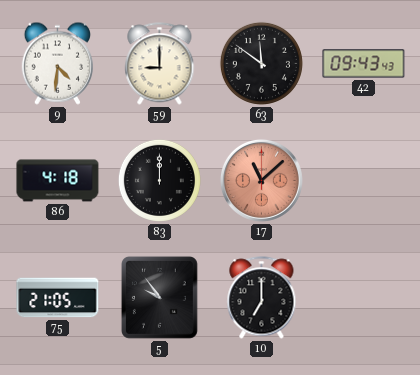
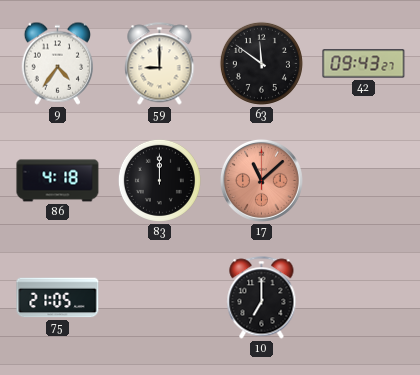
9: 4:31 -> 4:36 (57, 63)
42: 09:43:43 -> 09:43:27 (364, 64)
5: 9:54 -> none (159, 297)
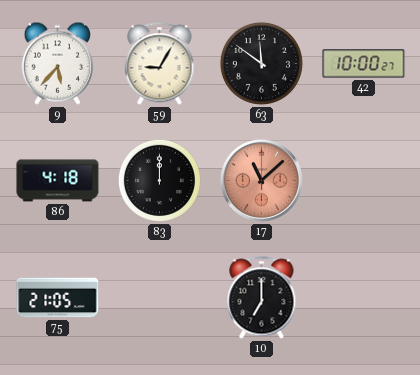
9: 4:36 -> 5:37 (57, 63)
59: 9:00 -> 9:05 (160, 64)
42: 09:43 -> 10:00 (364, 64)
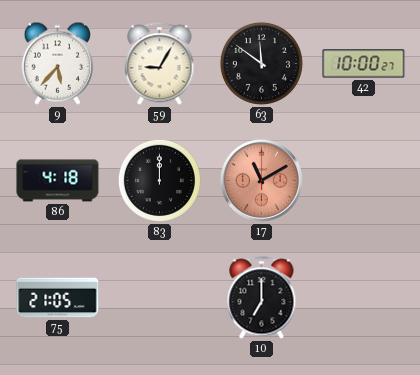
17: 11:08 -> 11:10 (261, 180)
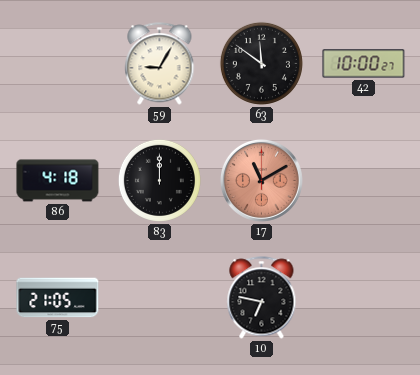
9: 5:37 -> none (57, 63)
10: 7:00 -> 6:47 (262, 298)
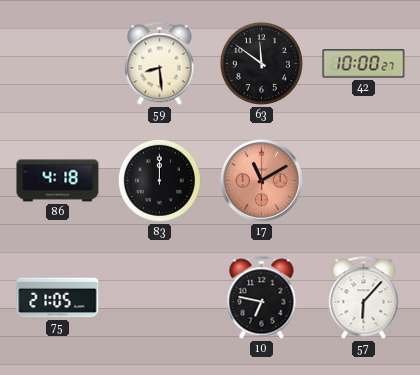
59: 9:05 -> 8:29 (160, 64)
57: none -> 6:07 (364, 298)
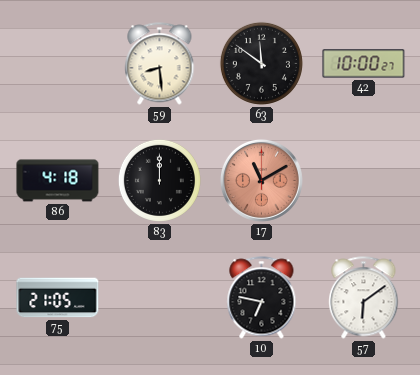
57: 6:07 -> 6:09 (364, 298)
